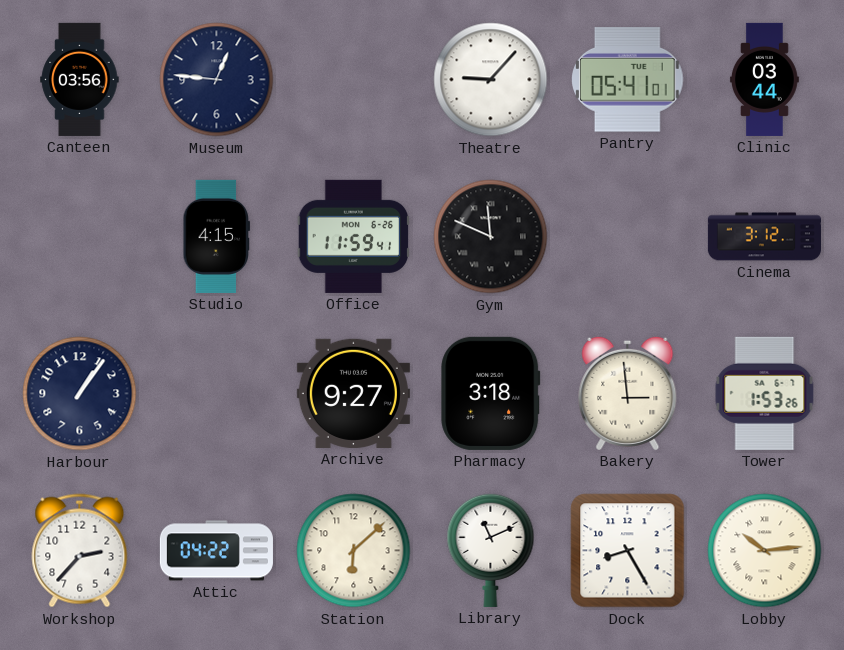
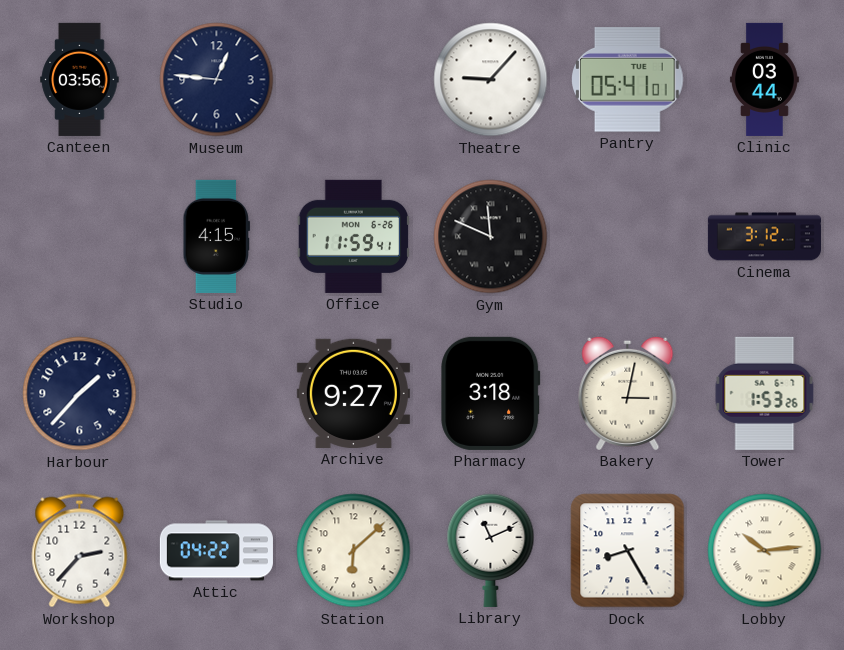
Harbour: 1:06 -> 1:37 (80, 394)
Bakery: 2:59 -> 3:02 (628, 393)
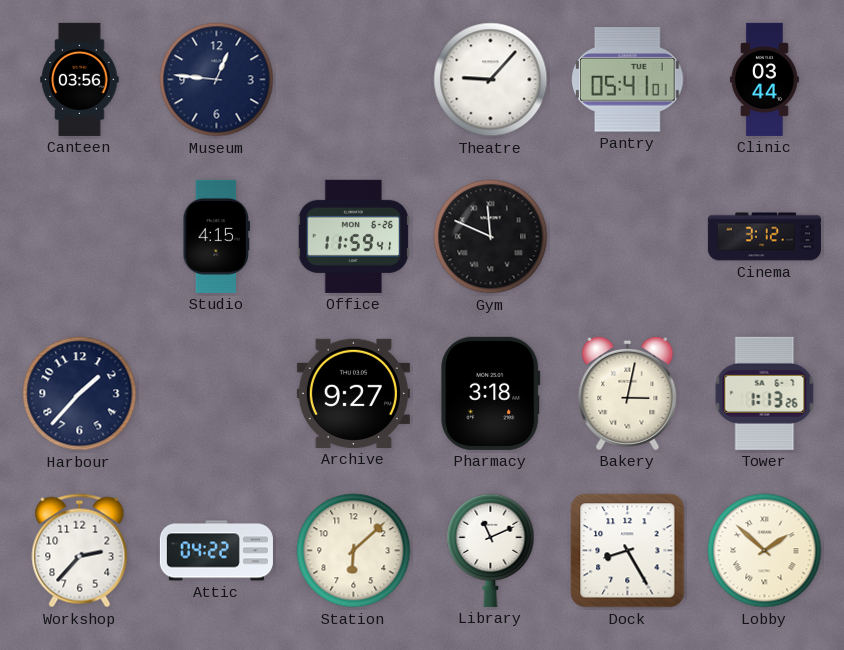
Tower: 1:53 -> 1:13 (765, 393)
Lobby: 10:14 -> 1:52 (765, 551)
